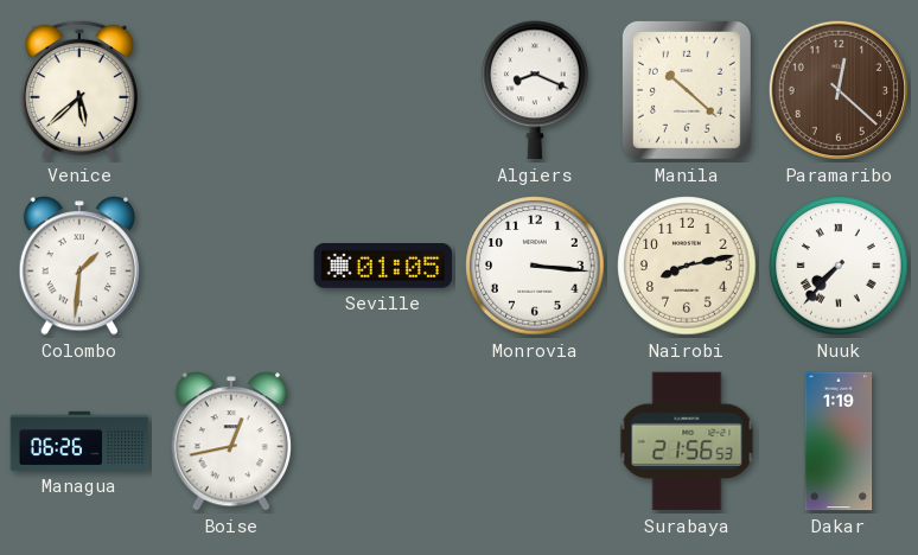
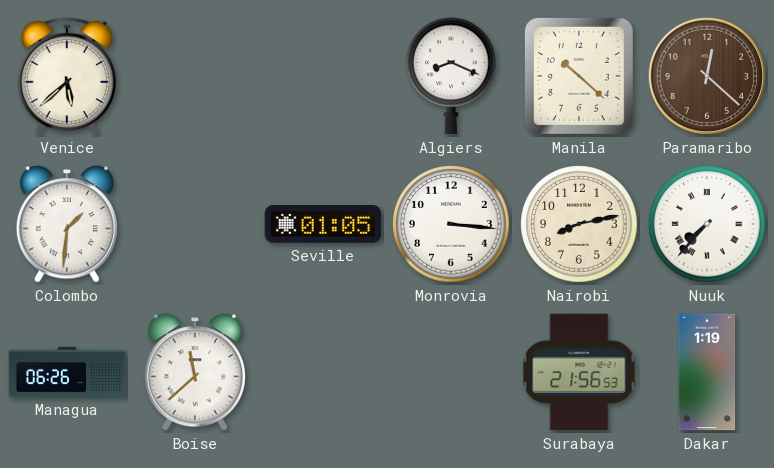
Boise: 12:43 -> 11:38 (195, 372)
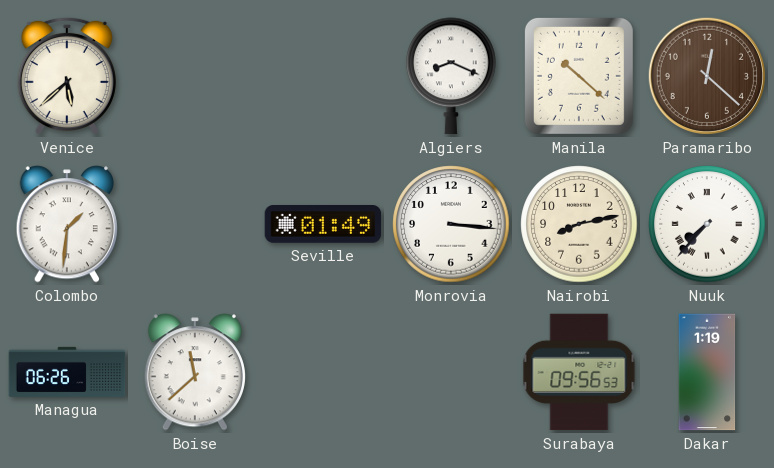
Seville: 01:05 -> 01:49 (323, 225)
Surabaya: 21:56 -> 09:56 (579, 372)
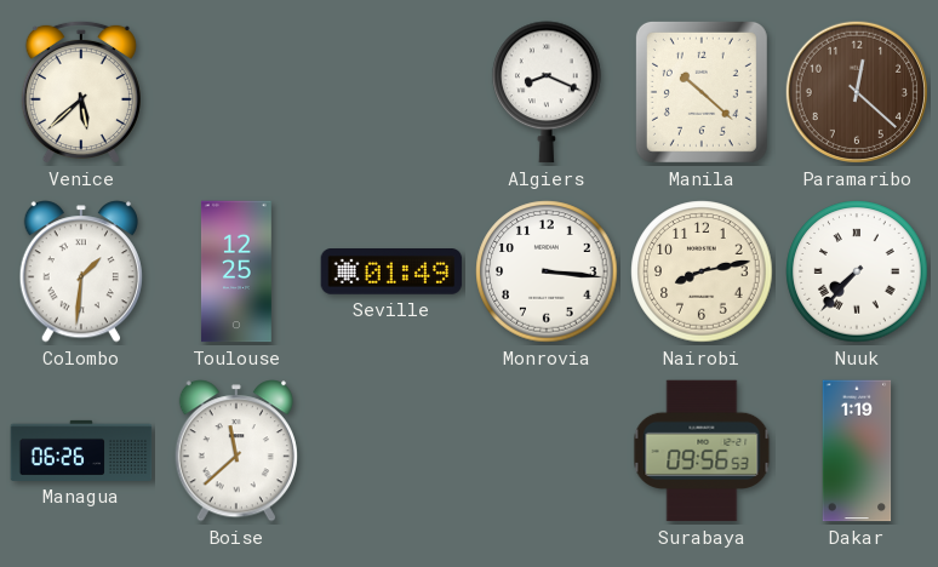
Toulouse: none -> 12:25 (236, 271)
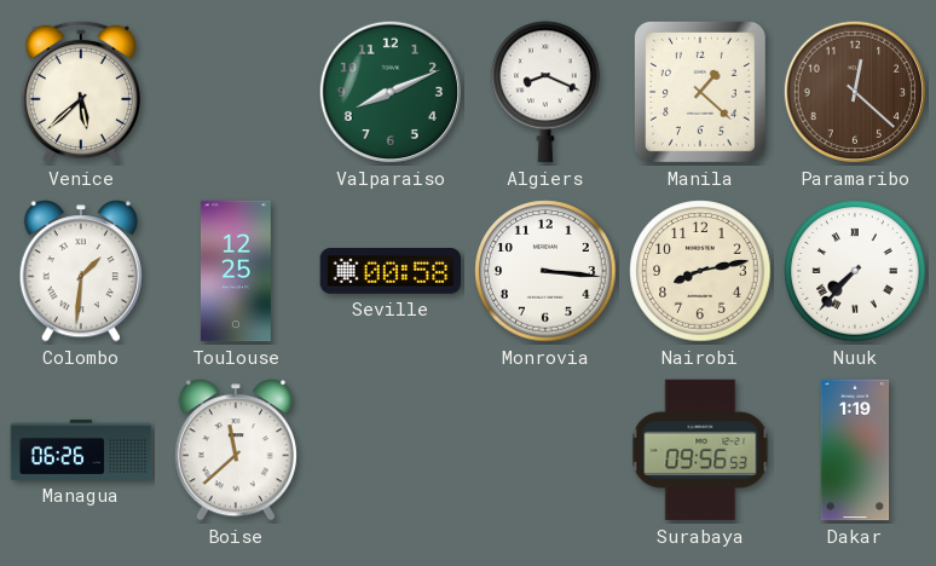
Valparaiso: none -> 8:11 (391, 92)
Manila: 10:22 -> 1:22 (700, 92)
Seville: 01:49 -> 00:58 (391, 272)
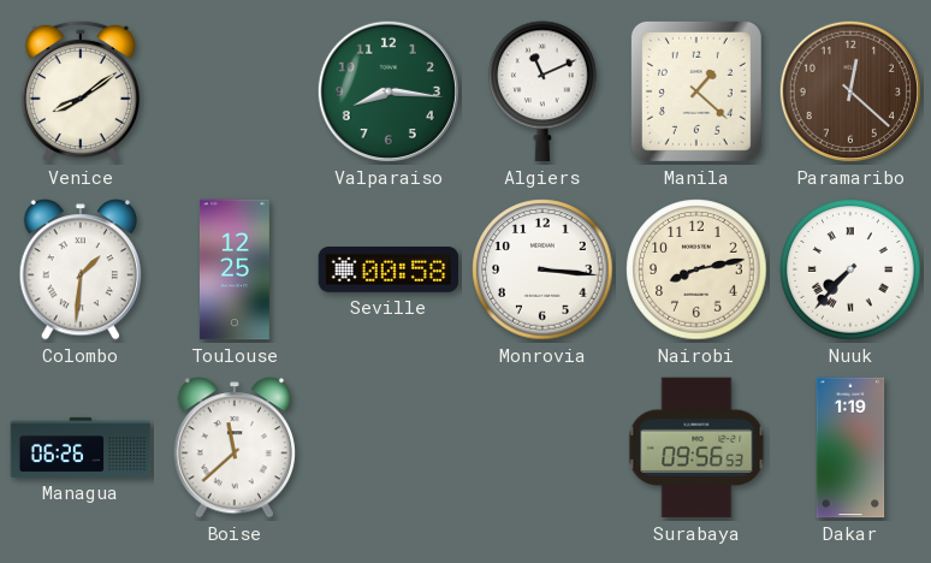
Venice: 5:38 -> 8:09 (81, 91)
Valparaiso: 8:11 -> 8:16 (389, 91)
Algiers: 8:19 -> 11:11 (542, 91)
